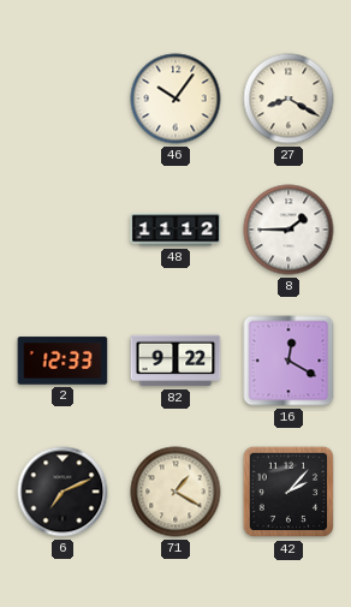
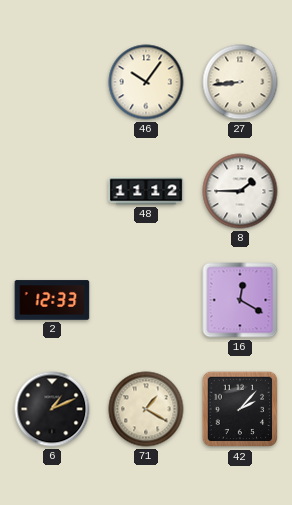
27: 8:20 -> 8:44 (240, 82)
82: 9:22 -> none (175, 361)
6: 7:11 -> 1:11 (52, 409)
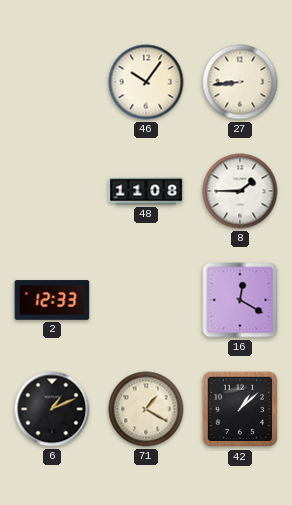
48: 11:12 -> 11:08 (146, 191)
42: 2:07 -> 1:08 (240, 409)
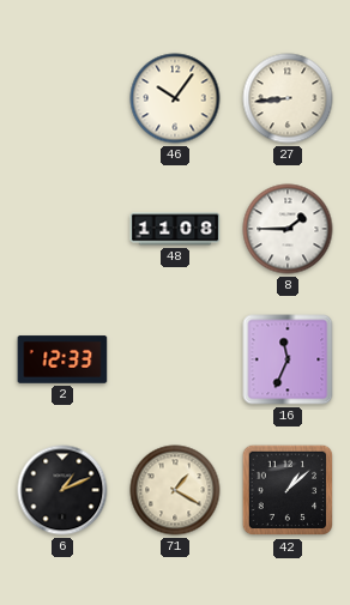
16: 12:20 -> 11:34 (288, 359)
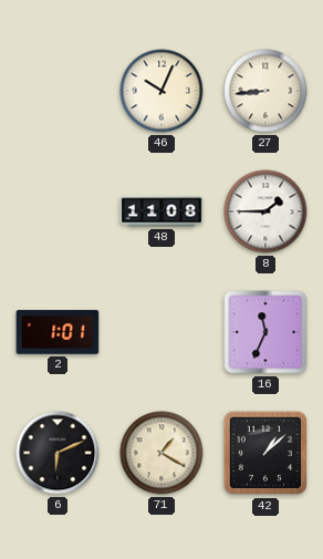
46: 10:06 -> 10:04 (161, 91)
2: 12:33 -> 1:01 (58, 332)
6: 1:11 -> 6:11 (58, 453)
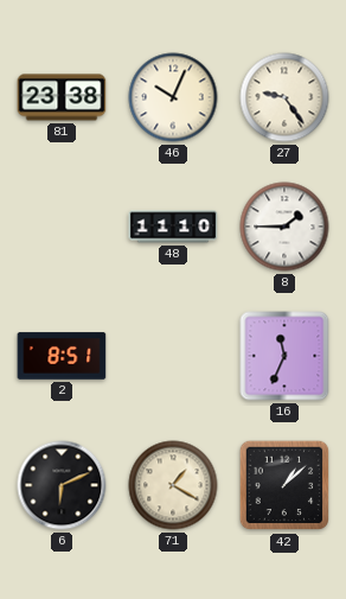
81: none -> 23:38 (62, 97)
27: 8:44 -> 9:24 (284, 97)
48: 11:08 -> 11:10 (173, 227)
2: 1:01 -> 8:51 (62, 356)
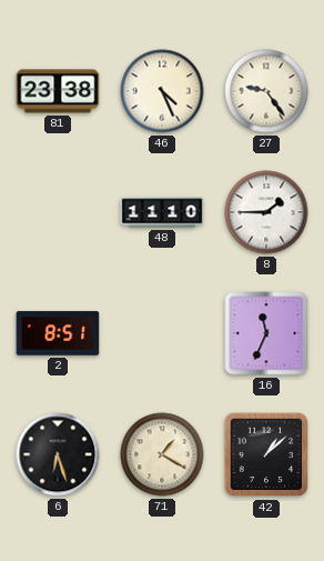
46: 10:04 -> 4:26 (162, 91)
6: 6:11 -> 6:27 (58, 454)
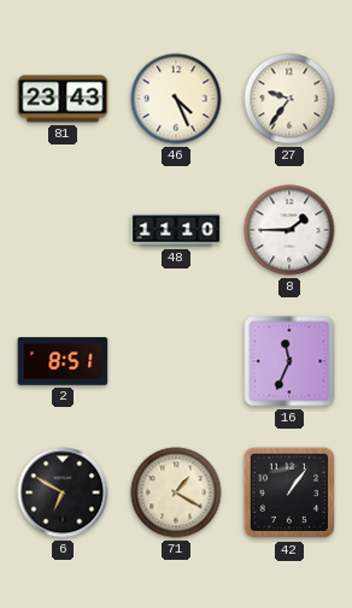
81: 23:38 -> 23:43 (63, 99)
27: 9:24 -> 9:36 (289, 99)
6: 6:27 -> 6:50 (63, 492)
42: 1:08 -> 1:06 (289, 492)
